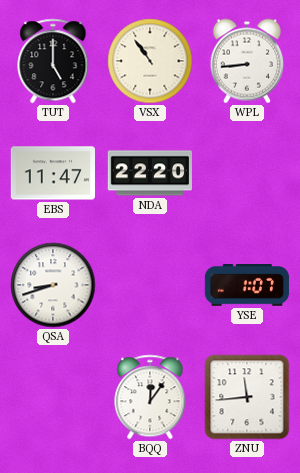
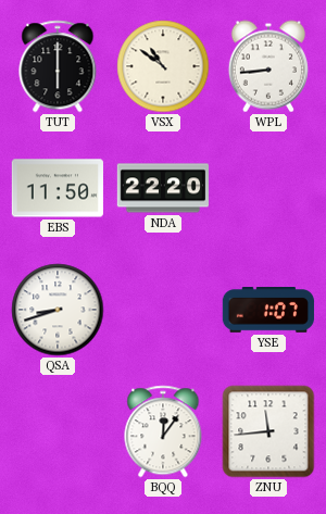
TUT: 5:00 -> 6:00 (58, 66)
VSX: 10:54 -> 10:51 (163, 66)
EBS: 11:47 -> 11:50 (58, 188)
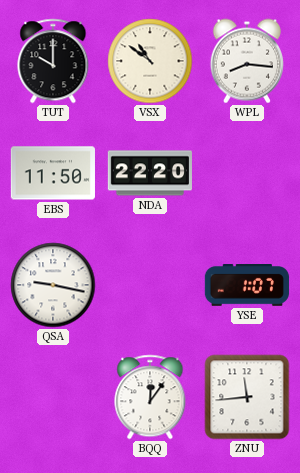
TUT: 6:00 -> 10:00 (53, 61)
WPL: 8:44 -> 8:16 (247, 61)
QSA: 8:42 -> 9:17 (53, 285)
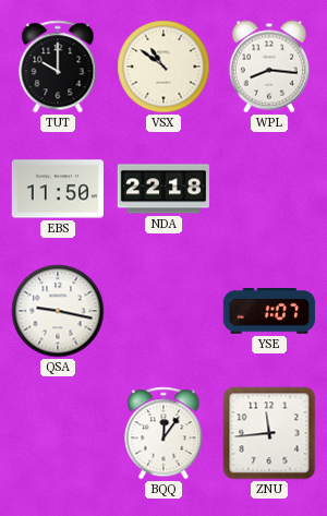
NDA: 22:20 -> 22:18 (163, 189)
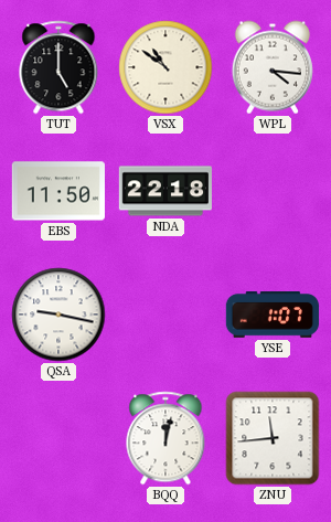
TUT: 10:00 -> 5:00 (58, 67)
WPL: 8:16 -> 4:16 (273, 67)
BQQ: 12:06 -> 12:02 (165, 438)
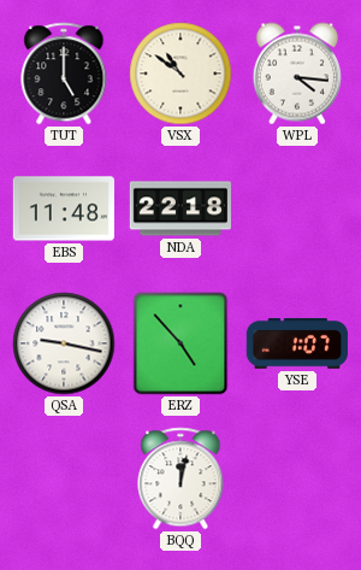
EBS: 11:50 -> 11:48 (64, 208)
ERZ: none -> 4:53 (180, 343)
ZNU: 11:44 -> none (273, 438)
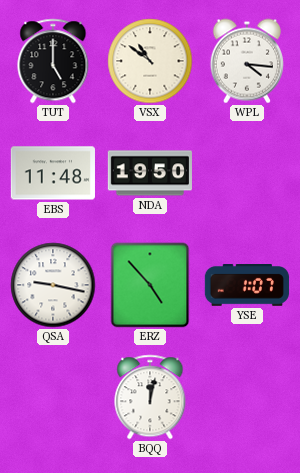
NDA: 22:18 -> 19:50 (150, 173)
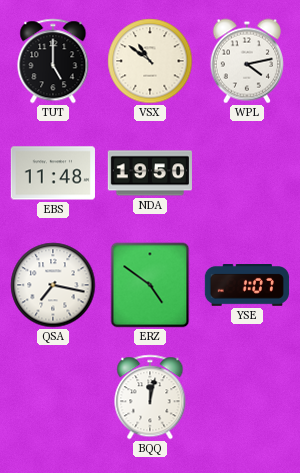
WPL: 4:16 -> 4:13 (247, 61)
QSA: 9:17 -> 7:17 (53, 285)
ERZ: 4:53 -> 4:51 (150, 285)
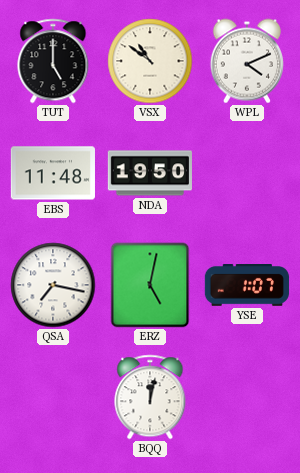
WPL: 4:13 -> 4:11 (247, 61)
ERZ: 4:51 -> 5:02 (150, 285)
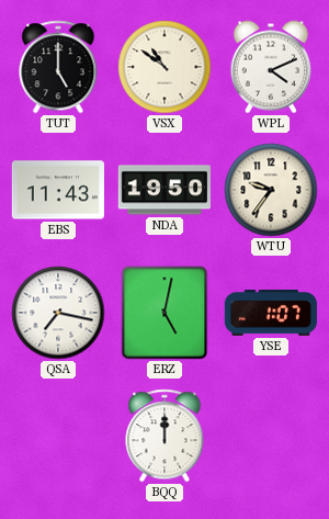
EBS: 11:48 -> 11:43 (58, 190)
WTU: none -> 9:36 (271, 190)
BQQ: 12:02 -> 12:00 (164, 436)
